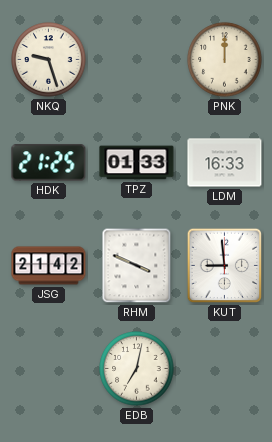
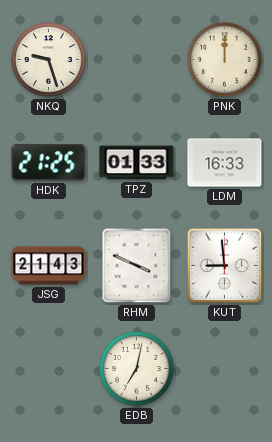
JSG: 21:42 -> 21:43 (49, 266)
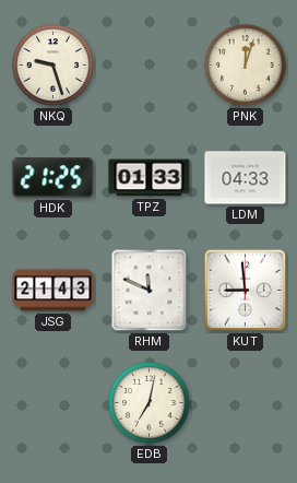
PNK: 12:00 -> 12:03 (246, 66)
LDM: 16:33 -> 04:33 (246, 178)
RHM: 3:49 -> 11:49 (150, 291)
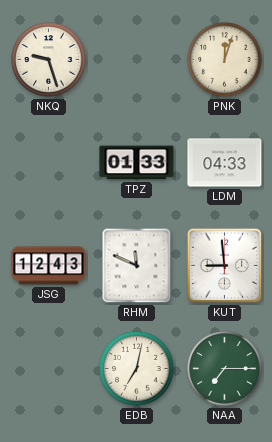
HDK: 21:25 -> none (54, 178)
JSG: 21:43 -> 12:43 (49, 266)
NAA: none -> 7:15 (225, 369)
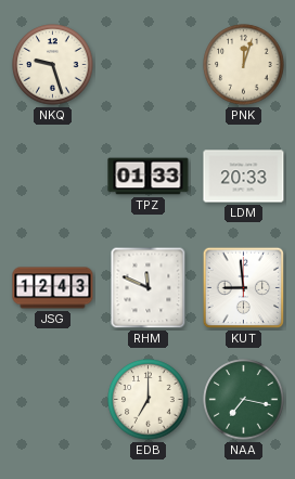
LDM: 04:33 -> 20:33 (244, 177)
EDB: 7:02 -> 7:00 (149, 400)
NAA: 7:15 -> 7:17 (244, 400)
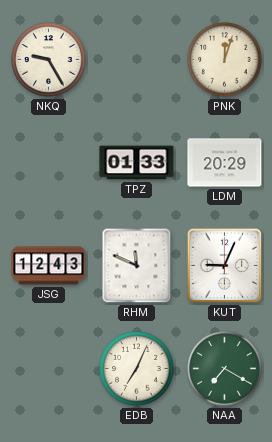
NKQ: 9:27 -> 9:25 (49, 60)
LDM: 20:33 -> 20:29 (225, 163)
KUT: 8:59 -> 9:04 (225, 266)
EDB: 7:00 -> 7:04 (137, 369)
NAA: 7:17 -> 7:20 (225, 369)
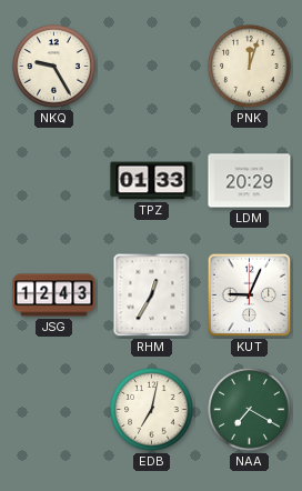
RHM: 11:49 -> 12:35 (152, 295)
EDB: 7:04 -> 7:02 (152, 410)
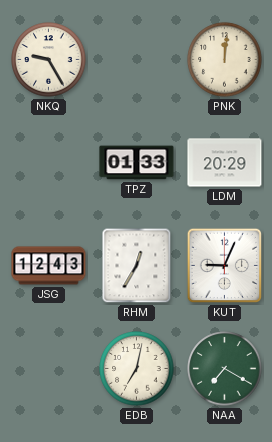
PNK: 12:03 -> 12:01 (225, 60)
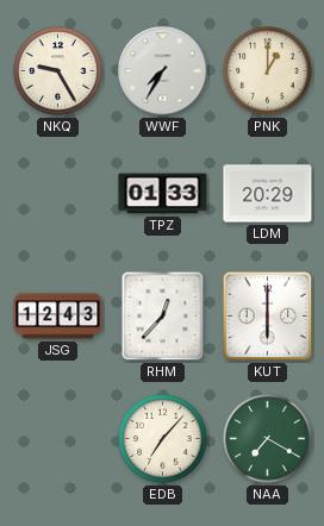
WWF: none -> 7:35 (163, 71)
PNK: 12:01 -> 1:00 (268, 71)
RHM: 12:35 -> 12:37 (163, 317)
KUT: 9:04 -> 6:00 (268, 317)
EDB: 7:02 -> 7:07 (163, 439)
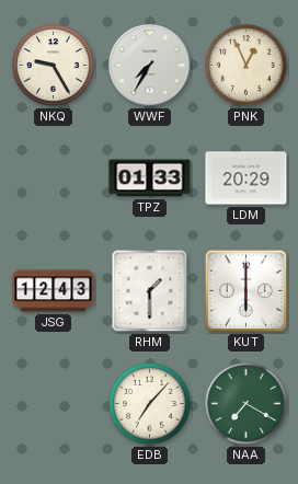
PNK: 1:00 -> 12:56 (247, 66)
RHM: 12:37 -> 1:30 (150, 291)
